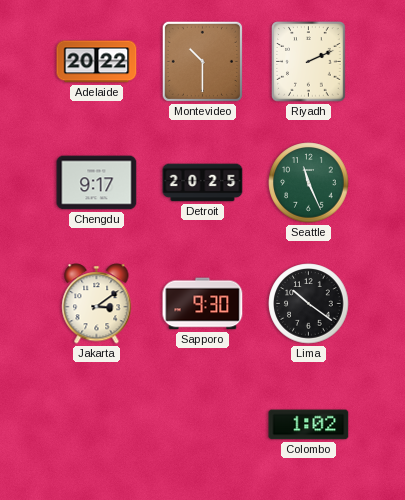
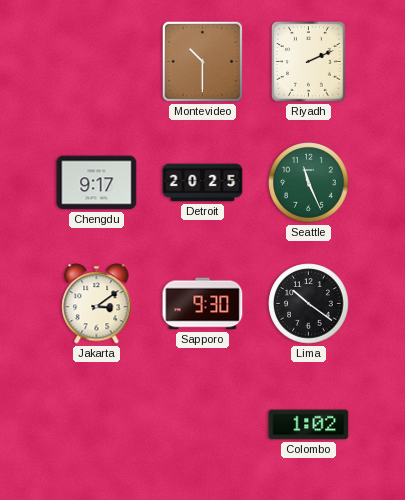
Adelaide: 20:22 -> none (97, 62)
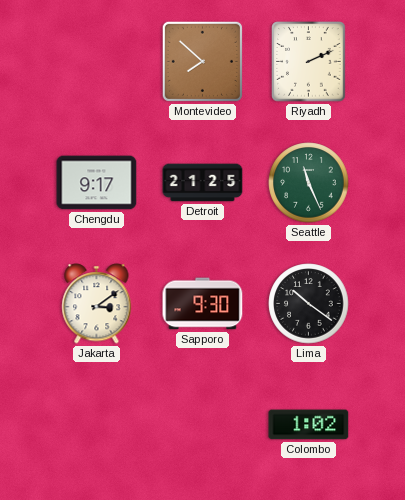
Montevideo: 10:30 -> 7:52 (202, 61)
Detroit: 20:25 -> 21:25 (203, 183)
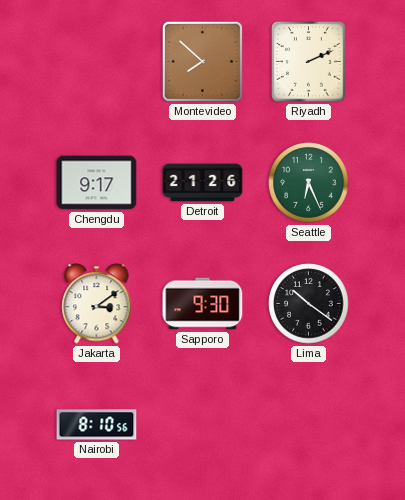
Detroit: 21:25 -> 21:26 (203, 183)
Seattle: 11:26 -> 6:26 (309, 183)
Nairobi: none -> 8:10 (97, 425)
Colombo: 1:02 -> none (309, 425)
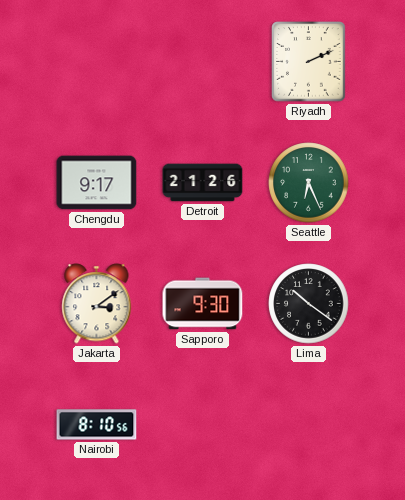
Montevideo: 7:52 -> none (202, 61)
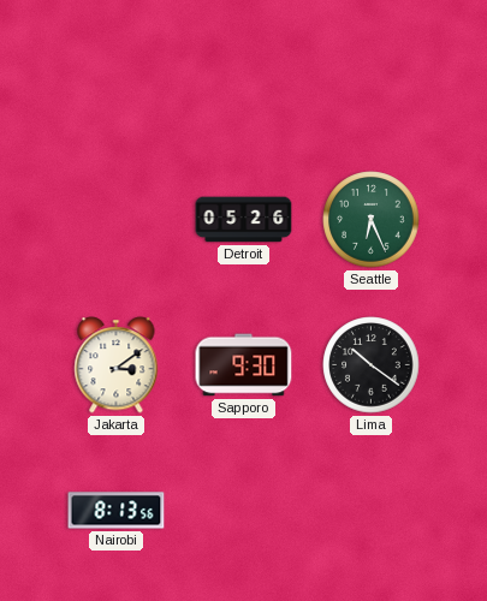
Riyadh: 2:11 -> none (309, 62)
Chengdu: 9:17 -> none (97, 183)
Detroit: 21:26 -> 05:26 (244, 220)
Nairobi: 8:10 -> 8:13 (117, 511)
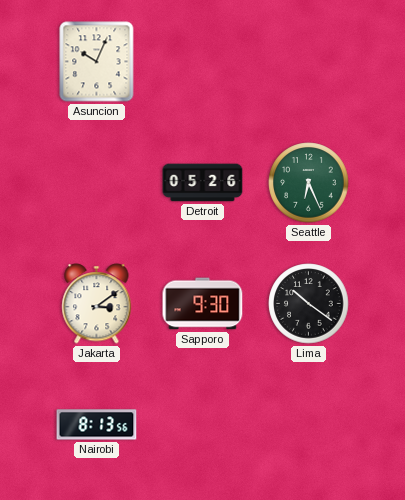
Asuncion: none -> 10:04 (97, 62)
